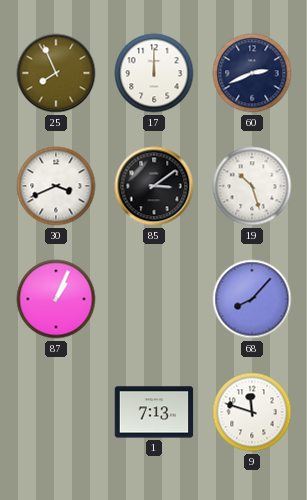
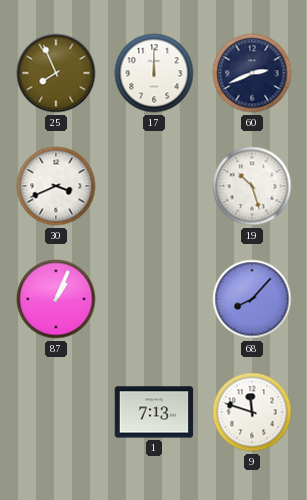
85: 3:09 -> none (154, 186)
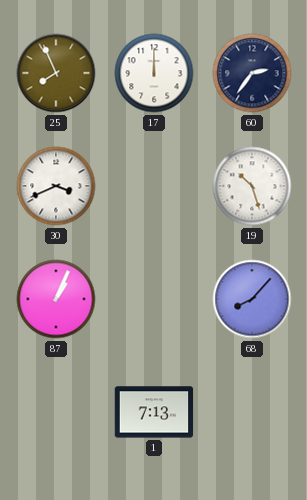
60: 2:41 -> 2:36 (252, 73)
9: 11:48 -> none (252, 412)
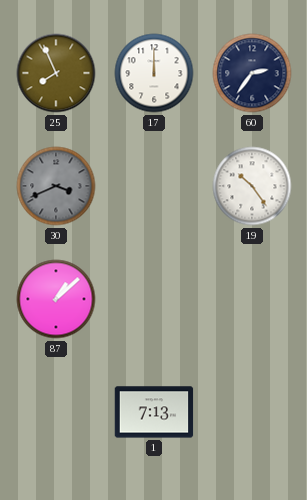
30 dial: white -> grey (56, 186)
19: 10:27 -> 10:24 (252, 186)
87: 1:04 -> 1:08 (56, 299)
68: 8:07 -> none (252, 299)
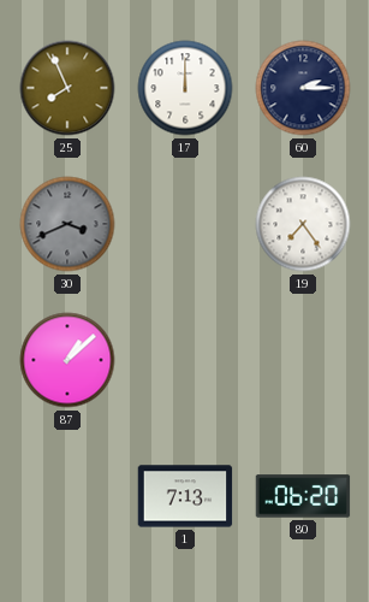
60: 2:36 -> 2:15 (303, 88)
19: 10:24 -> 7:24 (303, 224)
80: none -> 06:20 (303, 496)
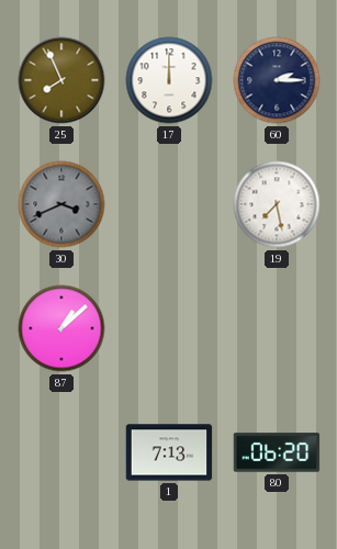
19: 7:24 -> 7:28 (277, 204)
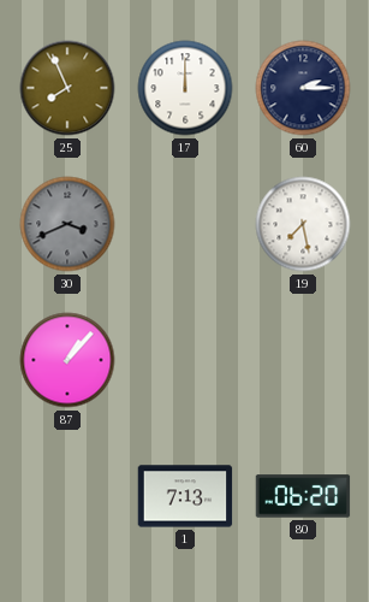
87: 1:08 -> 1:07 (67, 360)
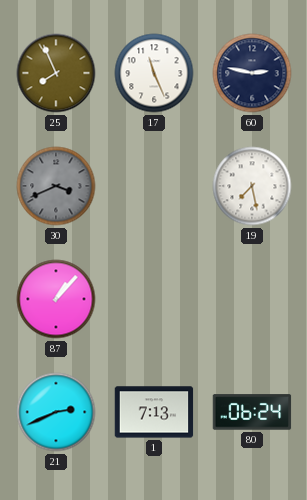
17: 12:00 -> 11:26 (154, 73)
60: 2:15 -> 2:47 (252, 73)
21: none -> 2:41 (56, 412)
80: 06:20 -> 06:24 (252, 412)
